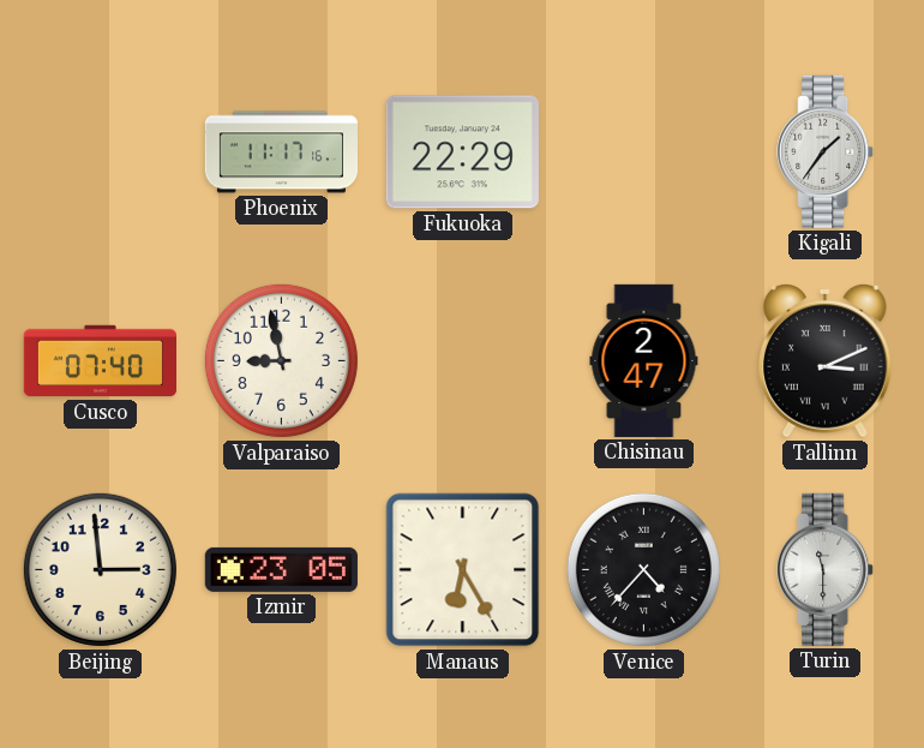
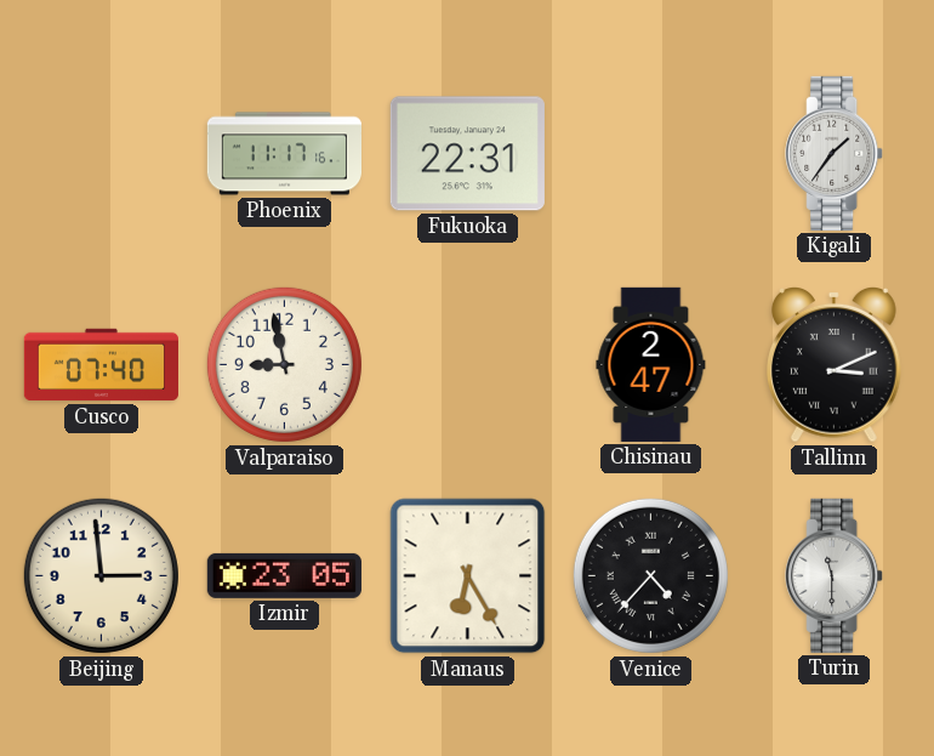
Fukuoka: 22:29 -> 22:31 (467, 154)
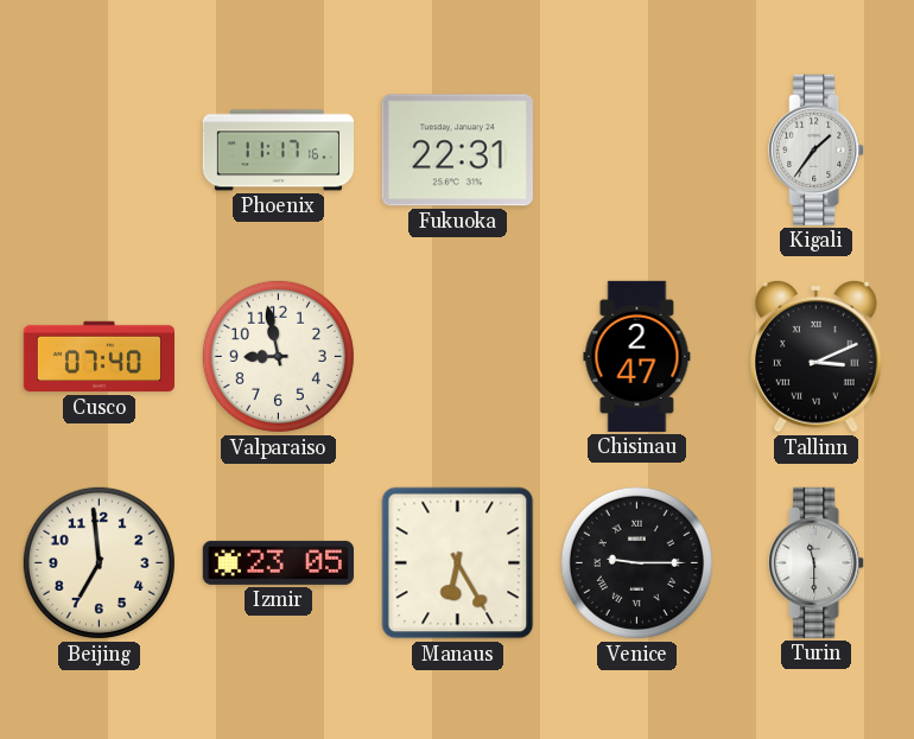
Beijing: 2:59 -> 6:59 (99, 562)
Venice: 4:37 -> 9:15 (636, 562)
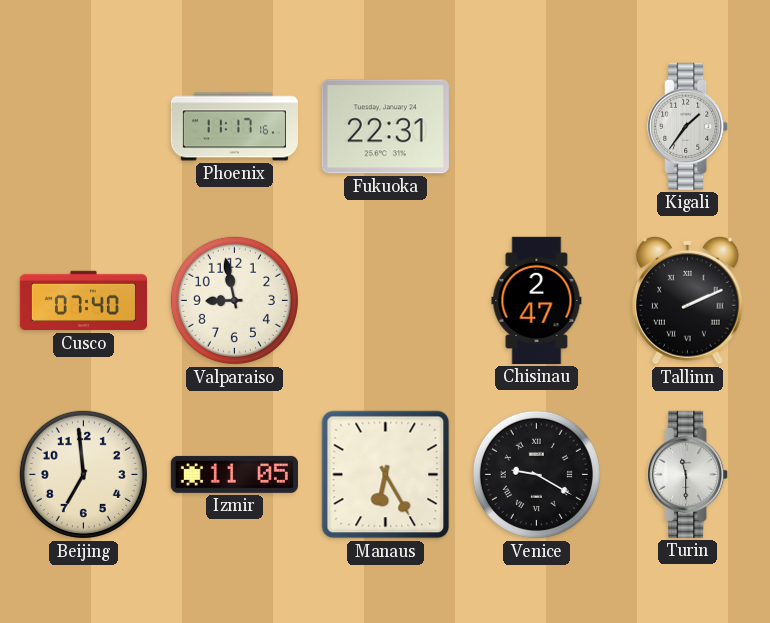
Tallinn: 3:11 -> 2:11 (688, 300)
Izmir: 23:05 -> 11:05 (234, 474)
Venice: 9:15 -> 9:20 (536, 474)
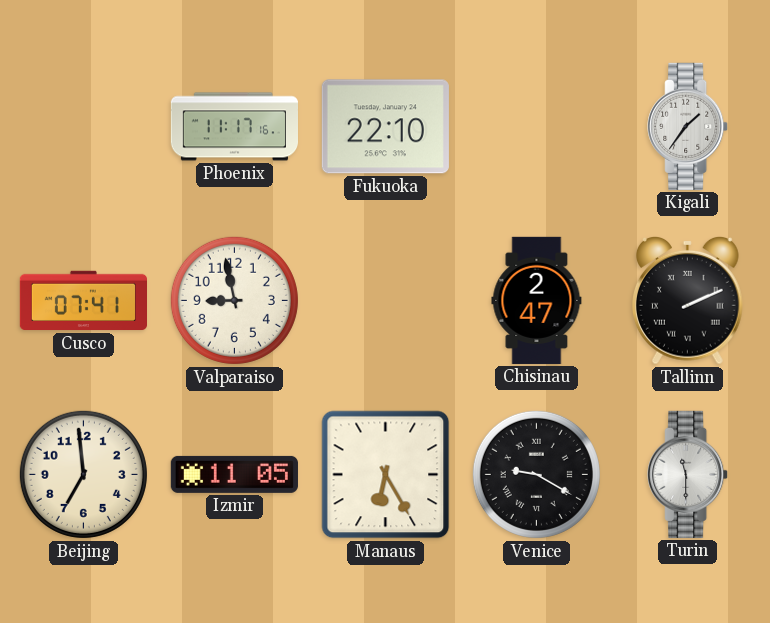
Fukuoka: 22:31 -> 22:10 (385, 127)
Cusco: 07:40 -> 07:41 (83, 301)
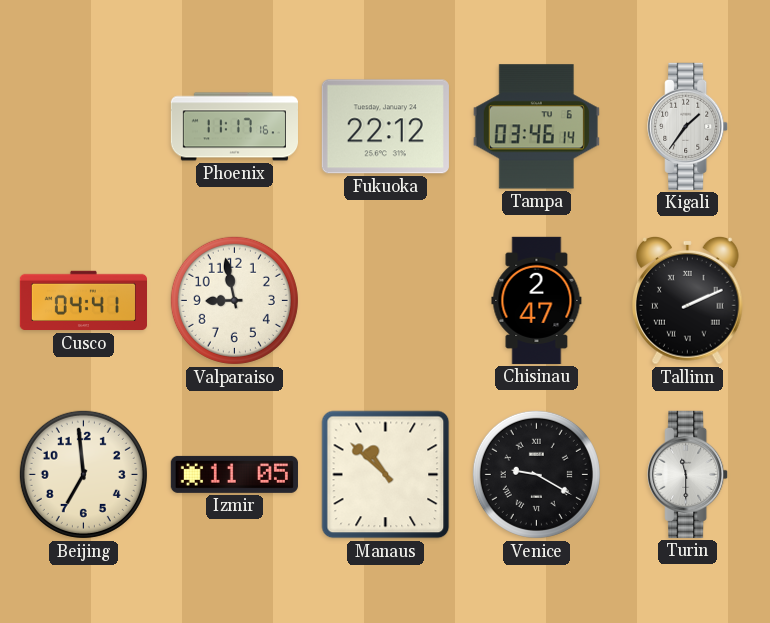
Fukuoka: 22:10 -> 22:12 (385, 127)
Tampa: none -> 03:46 (536, 127)
Cusco: 07:41 -> 04:41 (83, 301)
Manaus: 6:25 -> 10:52 (386, 475)
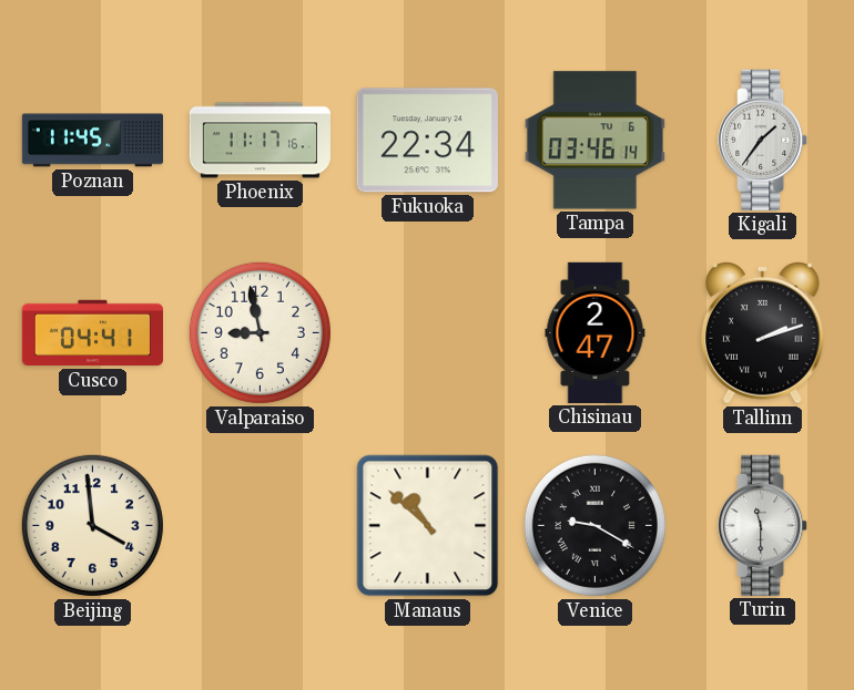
Poznan: none -> 11:45 (92, 141)
Fukuoka: 22:12 -> 22:34 (427, 141)
Tallinn: 2:11 -> 2:12 (763, 332)
Beijing: 6:59 -> 3:59 (92, 525)
Izmir: 11:05 -> none (234, 474)
